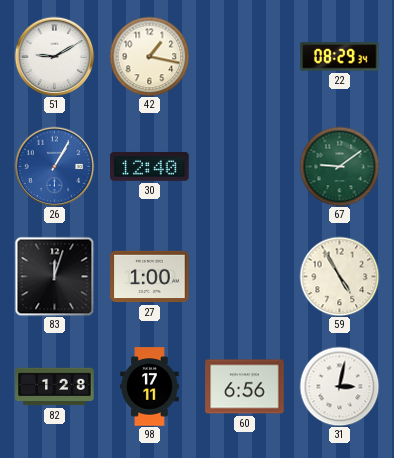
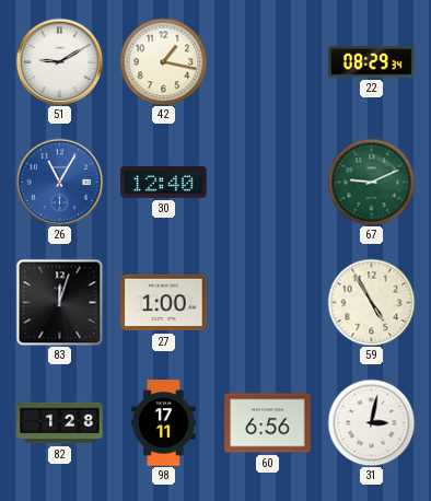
26: 1:05 -> 11:05 (59, 182)
67: 9:09 -> 9:11 (371, 182)
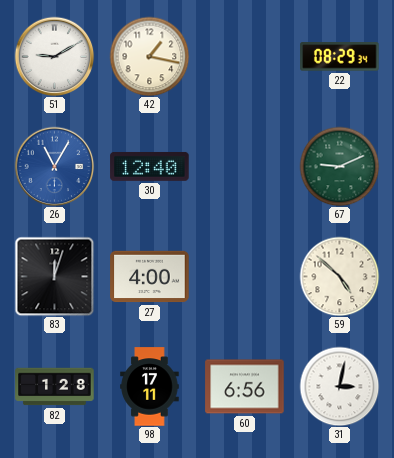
27: 1:00 -> 4:00 (150, 277)
59: 4:55 -> 4:52 (339, 276)
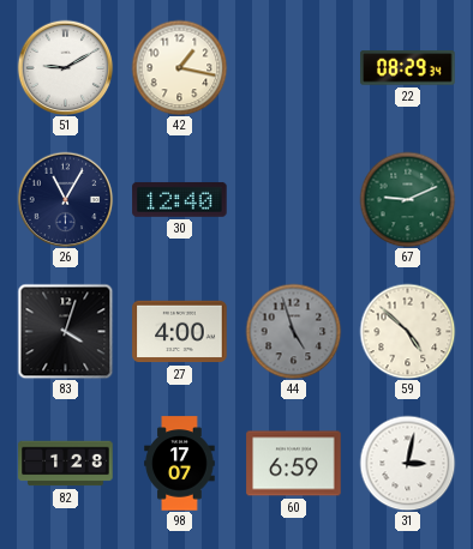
26 dial: blue -> navy (65, 199)
83: 12:03 -> 4:03 (65, 331)
44: none -> 4:57 (293, 331)
98: 17:11 -> 17:07 (180, 464)
60: 6:56 -> 6:59 (294, 464)
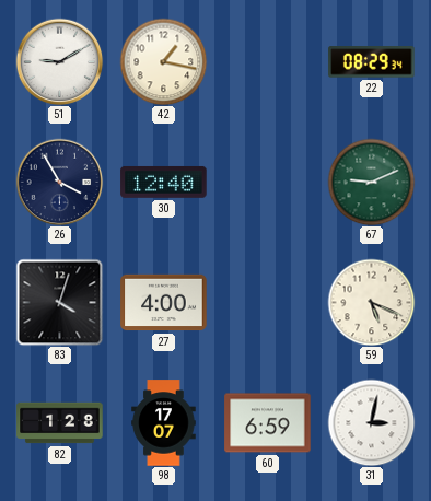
26: 11:05 -> 3:55 (59, 182)
44: 4:57 -> none (293, 331)
59: 4:52 -> 5:19 (371, 302)
